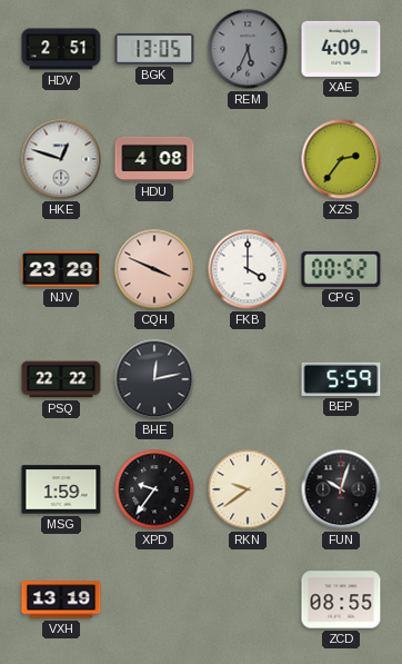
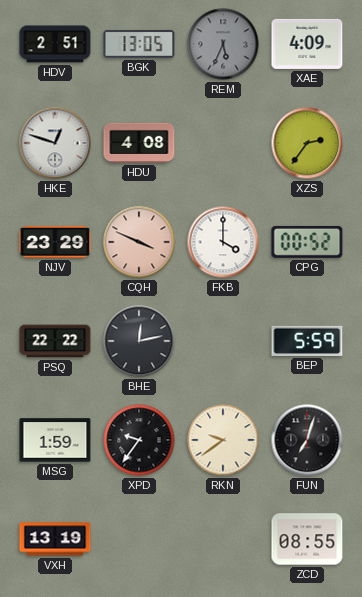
FUN: 10:03 -> 7:03 (307, 440)
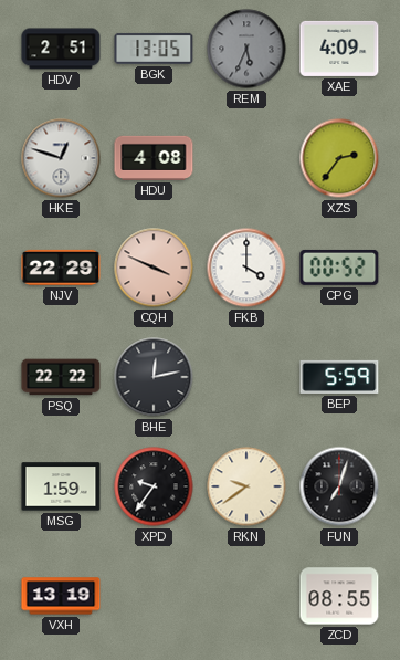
NJV: 23:29 -> 22:29 (61, 268)
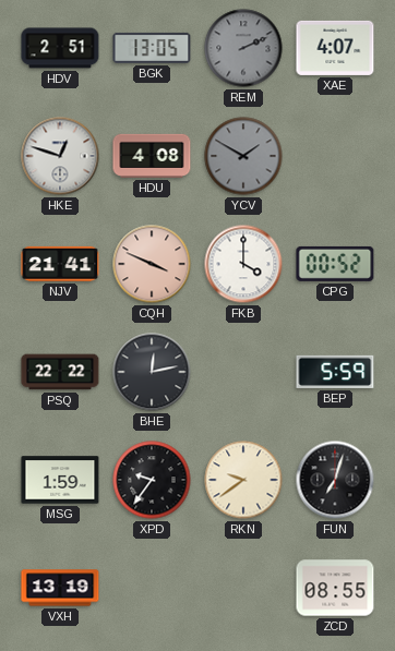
REM: 5:34 -> 2:11 (243, 48)
XAE: 4:09 -> 4:07 (335, 48)
YCV: none -> 1:50 (243, 156)
XZS: 2:36 -> none (339, 158)
NJV: 22:29 -> 21:41 (60, 264)
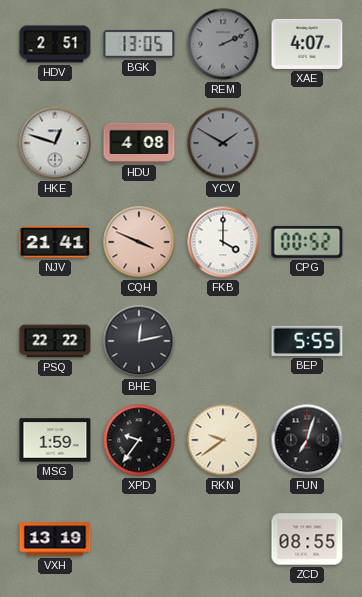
BEP: 5:59 -> 5:55 (307, 341)
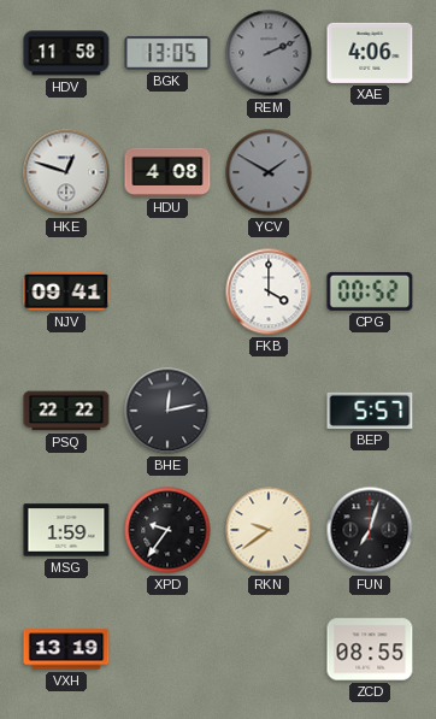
HDV: 2:51 -> 11:58 (66, 53)
XAE: 4:07 -> 4:06 (370, 53)
NJV: 21:41 -> 09:41 (66, 291)
CQH: 3:49 -> none (139, 242)
BEP: 5:55 -> 5:57 (370, 411)
